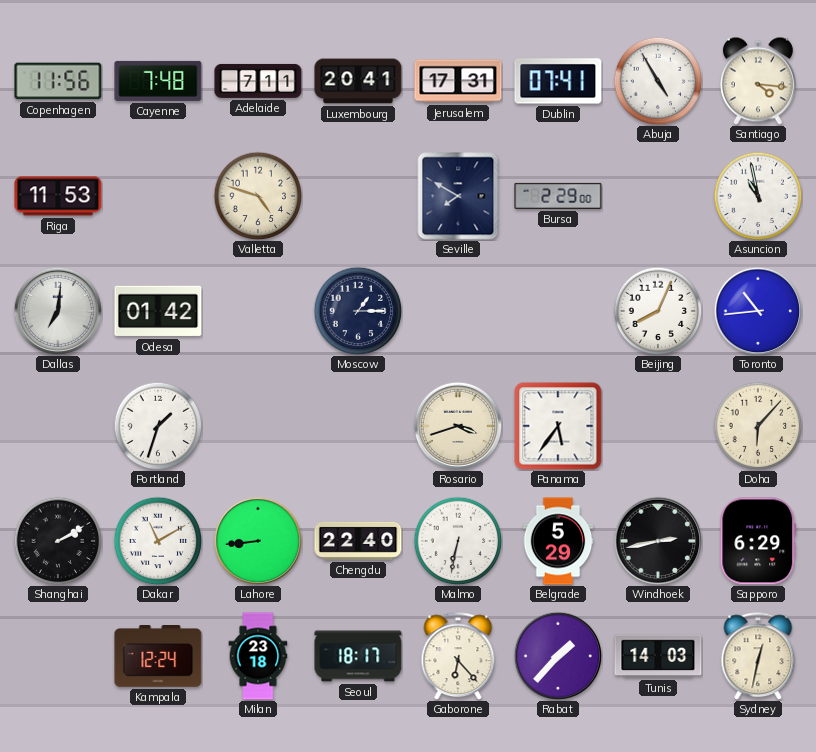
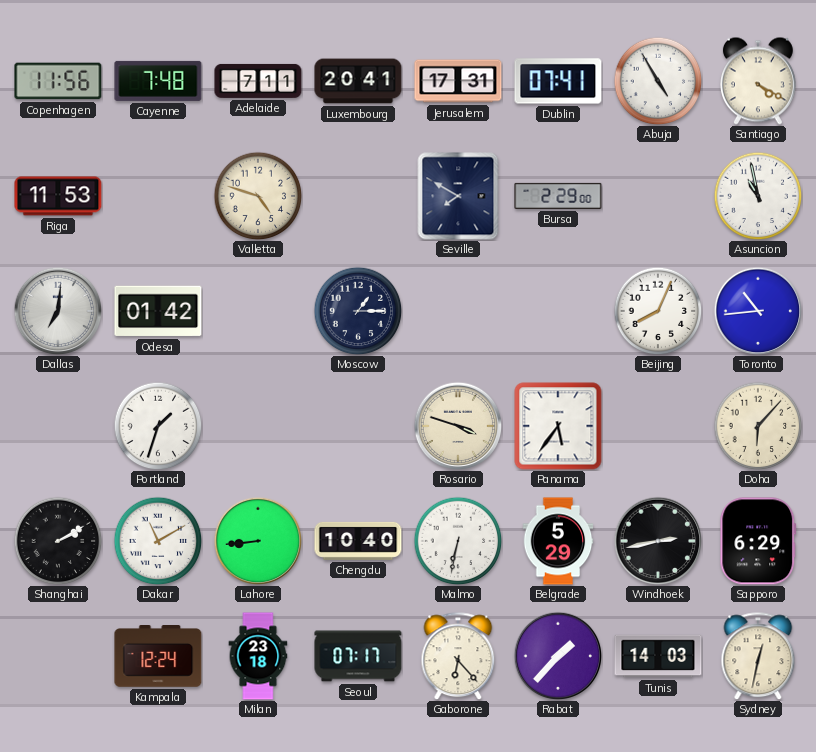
Santiago: 4:16 -> 4:20 (758, 81)
Rosario: 3:42 -> 3:48 (458, 426)
Chengdu: 22:40 -> 10:40 (358, 541)
Seoul: 18:17 -> 07:17 (358, 656)
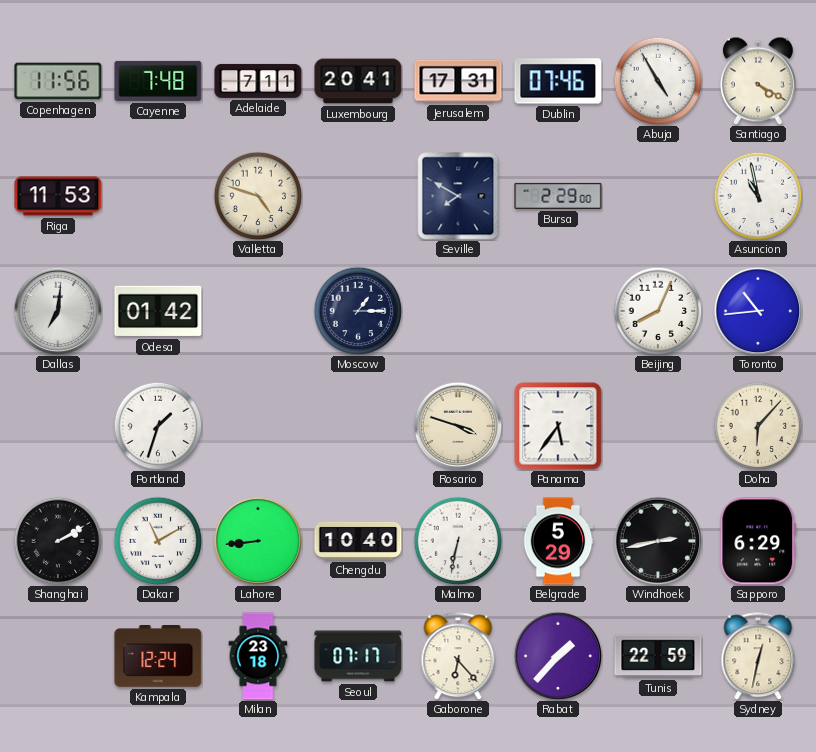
Dublin: 07:41 -> 07:46 (558, 81)
Tunis: 14:03 -> 22:59 (658, 656)
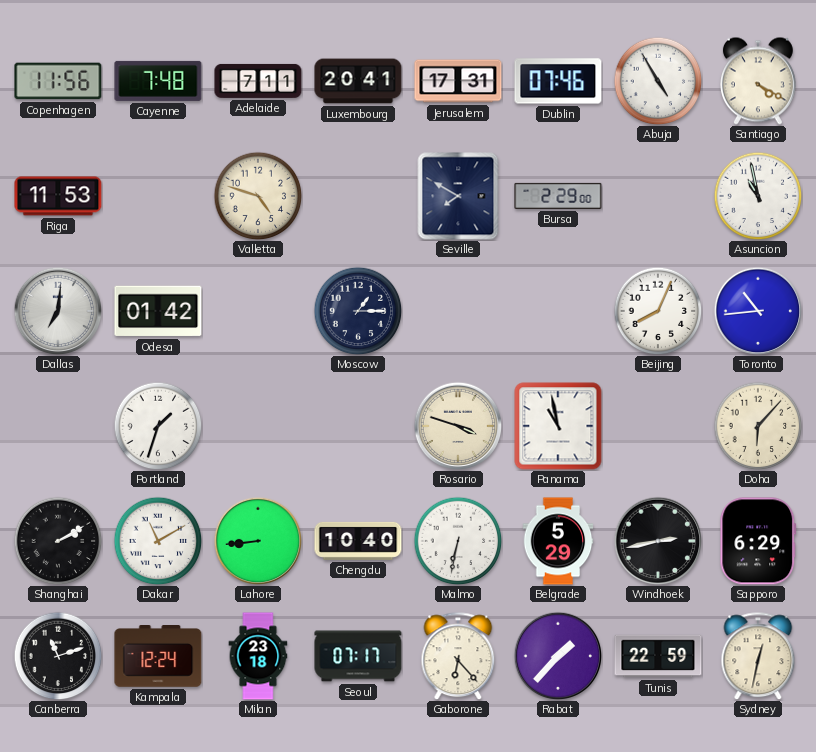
Panama: 5:36 -> 10:58 (558, 426)
Canberra: none -> 11:12 (58, 656)
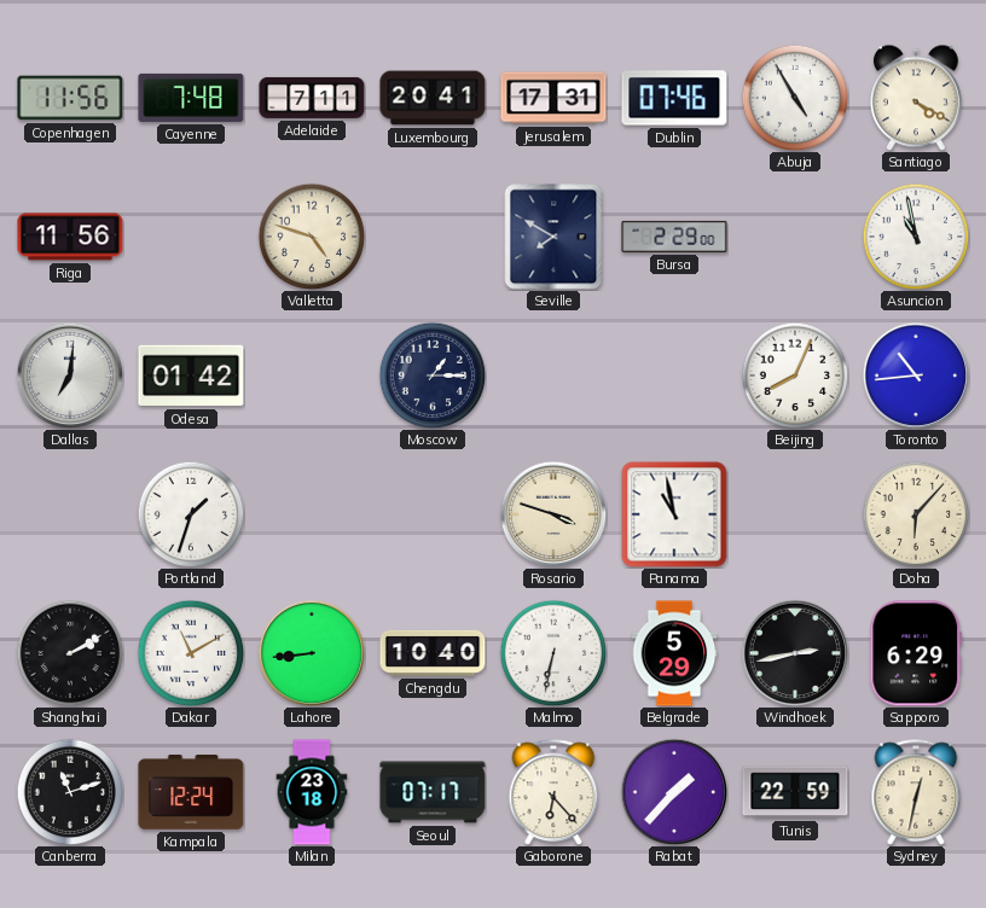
Riga: 11:53 -> 11:56 (70, 237)
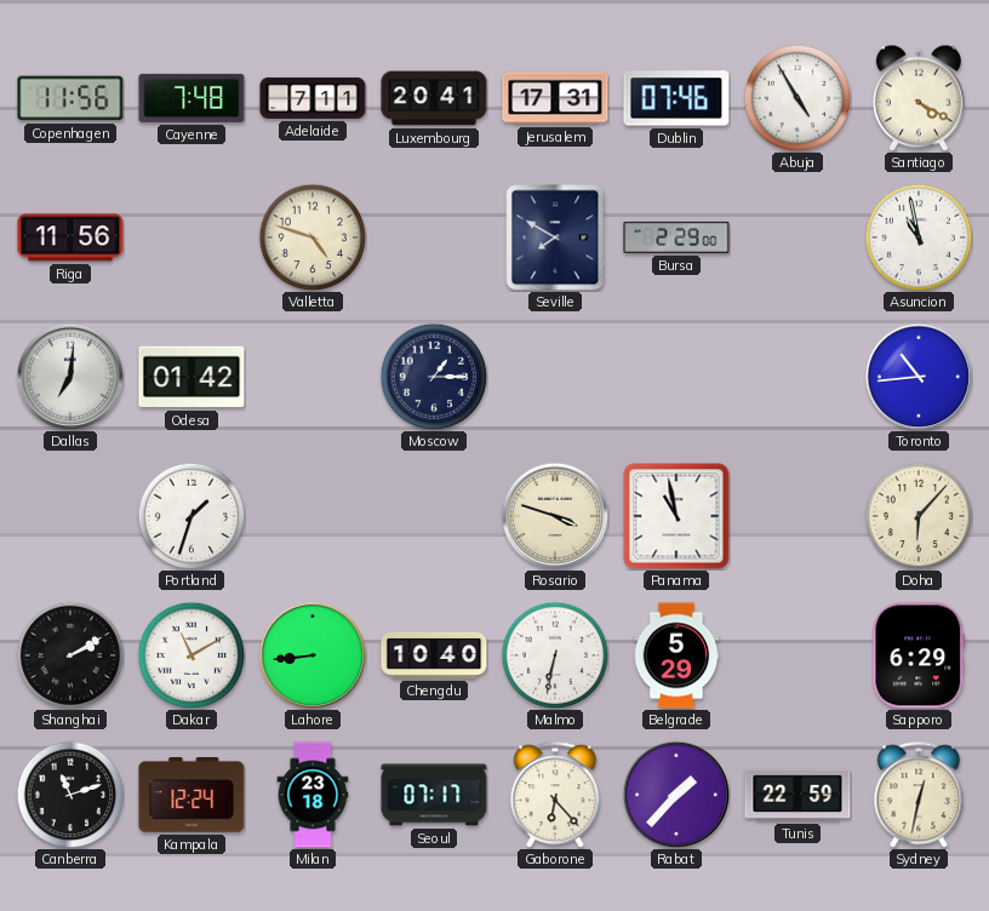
Beijing: 8:04 -> none (795, 376)
Windhoek: 2:43 -> none (795, 653)
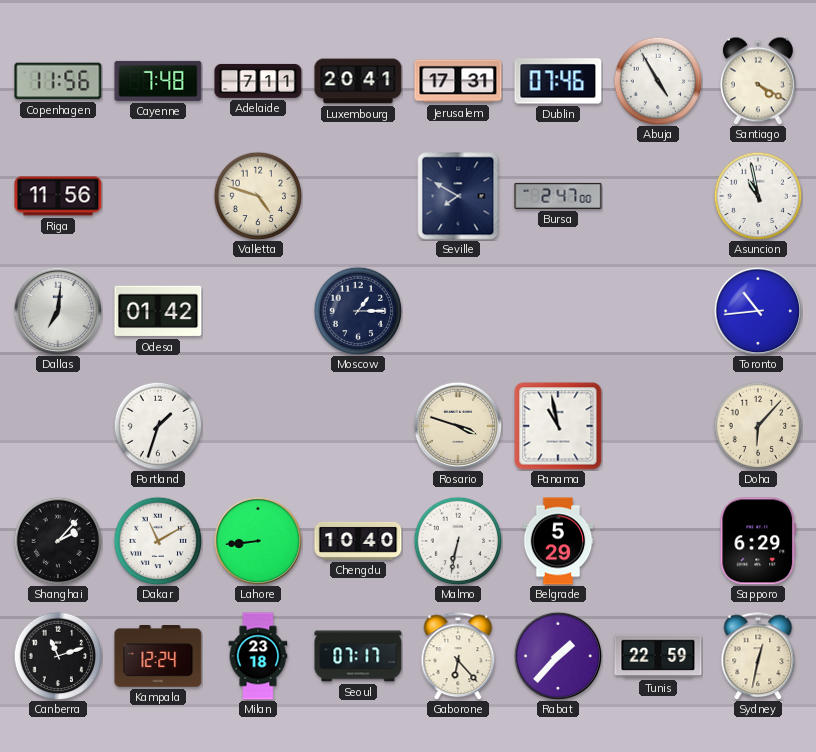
Bursa: 2:29 -> 2:47 (558, 196)
Shanghai: 2:10 -> 2:07 (58, 541)
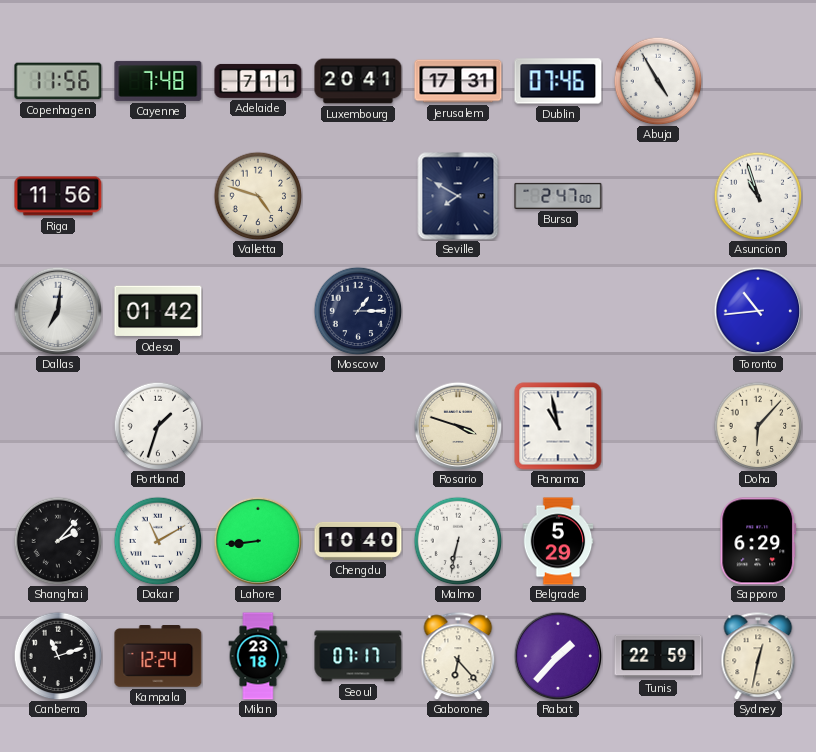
Santiago: 4:20 -> none (758, 81)
Asuncion: 10:58 -> 10:57 (758, 196)
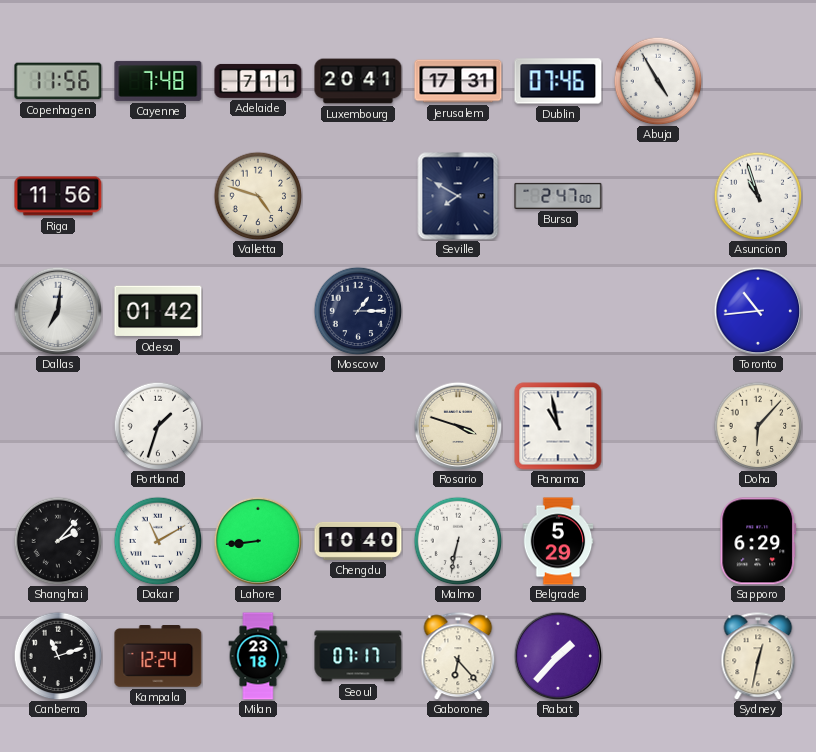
Tunis: 22:59 -> none (658, 656)
